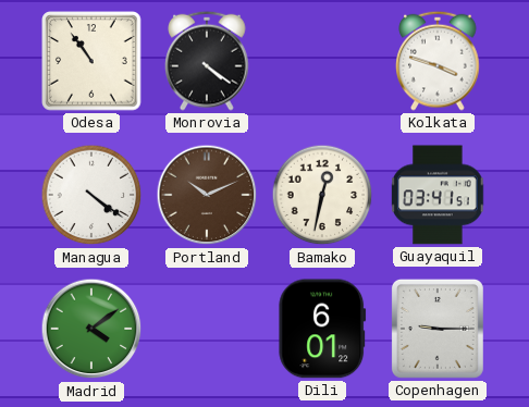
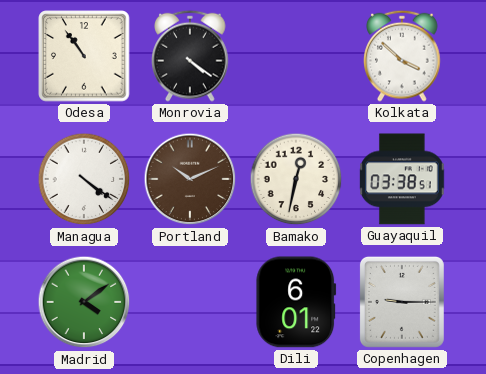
Kolkata: 3:48 -> 3:52 (402, 56)
Guayaquil: 03:41 -> 03:38 (403, 179)
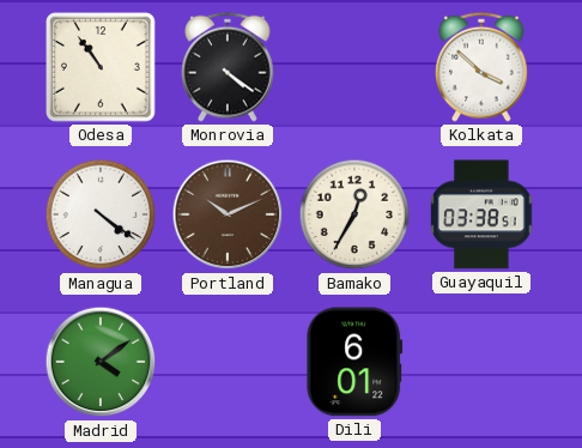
Bamako: 12:32 -> 12:35 (354, 214)
Copenhagen: 9:15 -> none (402, 302)
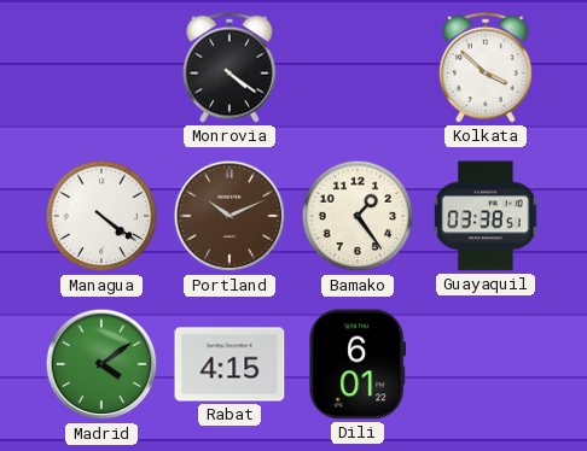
Odesa: 10:54 -> none (101, 67)
Bamako: 12:35 -> 1:24 (358, 216)
Rabat: none -> 4:15 (229, 364)
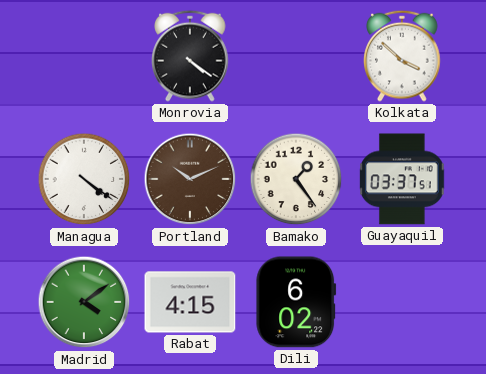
Guayaquil: 03:38 -> 03:37 (403, 179)
Dili: 6:01 -> 6:02 (296, 302)
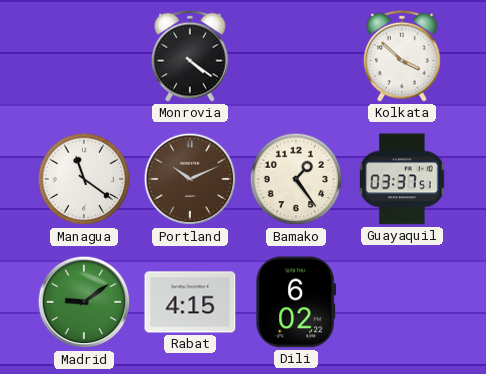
Managua: 4:21 -> 11:21 (84, 179)
Madrid: 4:09 -> 9:09 (84, 302)
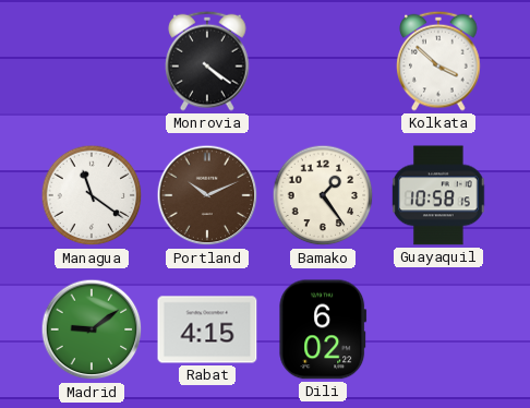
Guayaquil: 03:37 -> 10:58 (439, 195)
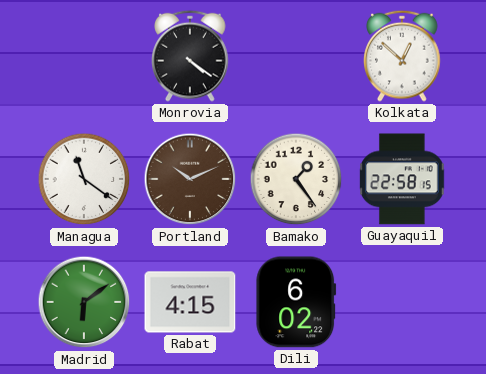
Kolkata: 3:52 -> 12:52 (402, 56)
Guayaquil: 10:58 -> 22:58 (403, 179)
Madrid: 9:09 -> 6:09 (84, 302)
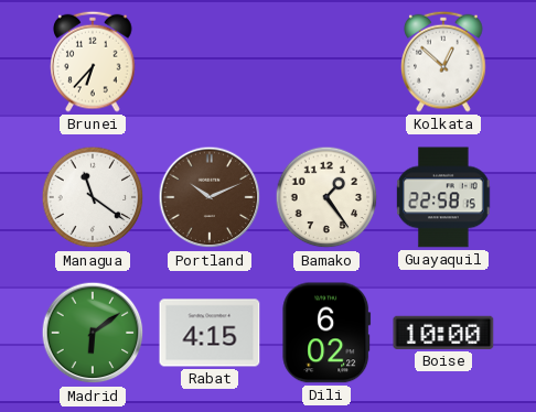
Brunei: none -> 6:37 (93, 62)
Monrovia: 4:21 -> none (190, 56)
Boise: none -> 10:00 (443, 333)
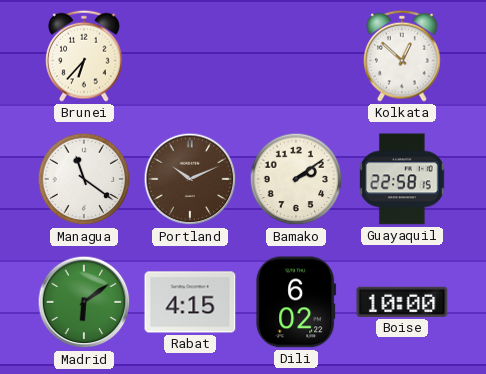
Bamako: 1:24 -> 2:09 (296, 179)
